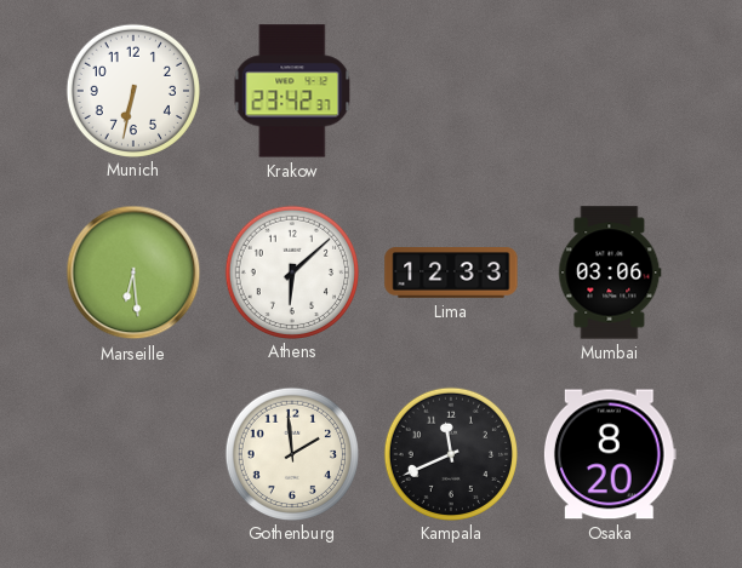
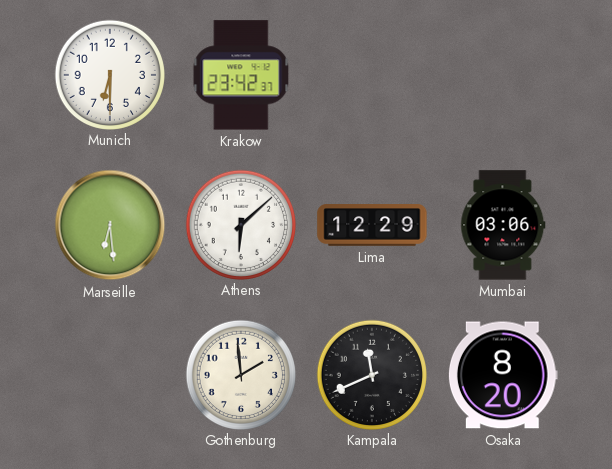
Munich: 6:32 -> 6:30 (109, 74)
Lima: 12:33 -> 12:29 (372, 225)
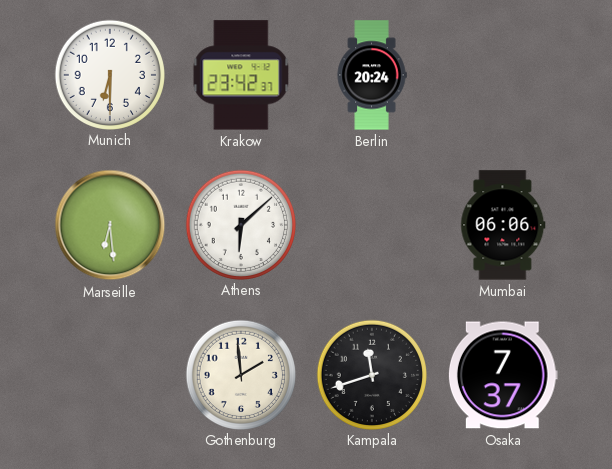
Berlin: none -> 20:24 (372, 75)
Lima: 12:29 -> none (372, 225)
Mumbai: 03:06 -> 06:06 (503, 225)
Kampala: 11:41 -> 11:42 (371, 374)
Osaka: 8:20 -> 7:37 (503, 375)
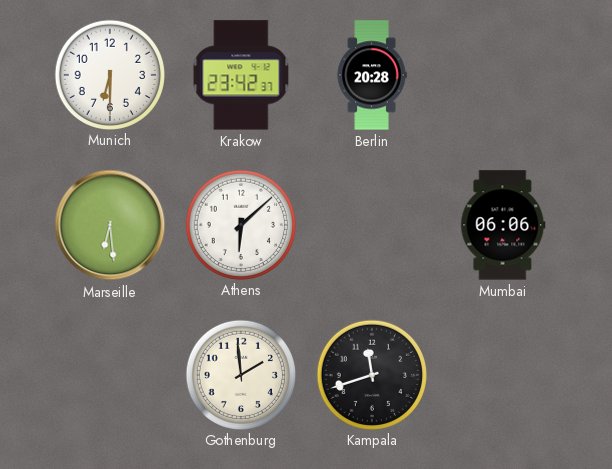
Berlin: 20:24 -> 20:28 (372, 75)
Osaka: 7:37 -> none (503, 375)
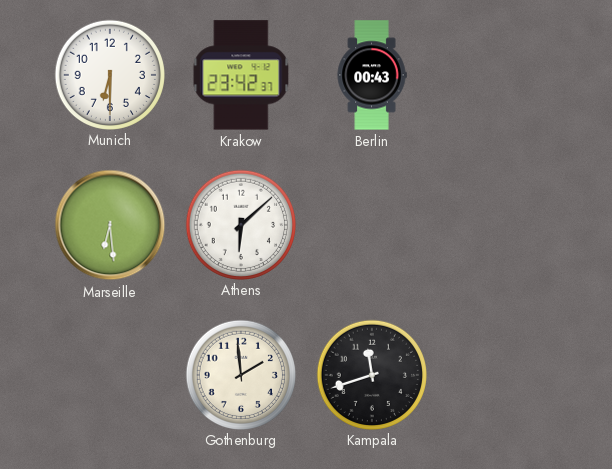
Berlin: 20:28 -> 00:43 (372, 75)
Mumbai: 06:06 -> none (503, 225)
